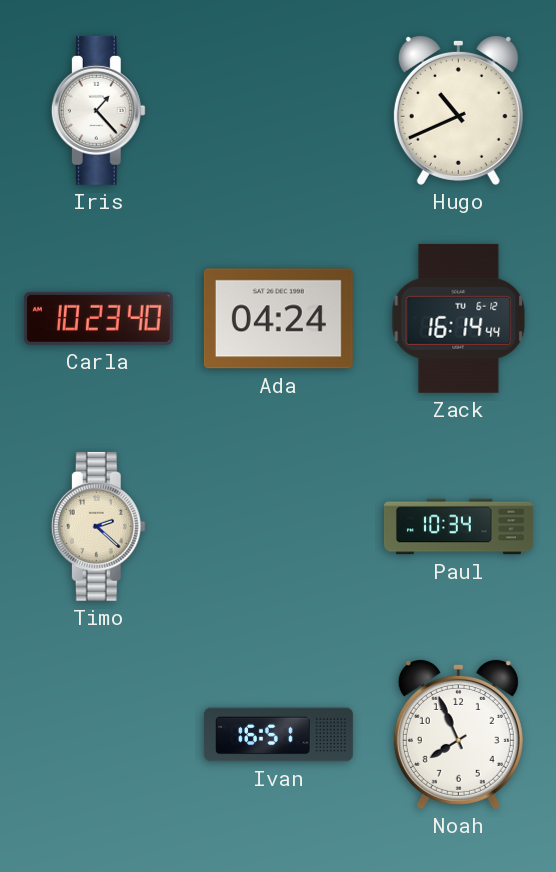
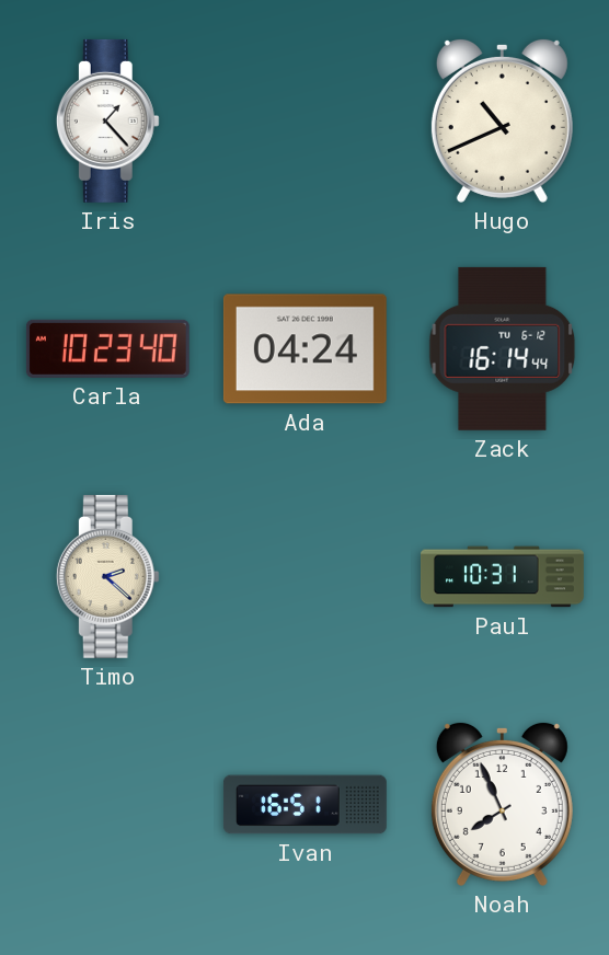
Paul: 10:34 -> 10:31 (503, 577)
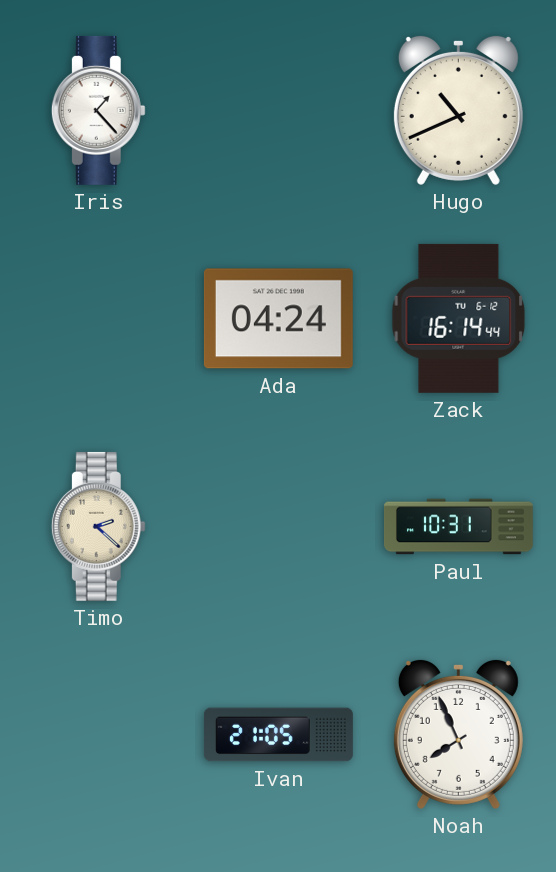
Carla: 10:23 -> none (107, 348)
Ivan: 16:51 -> 21:05 (279, 735)
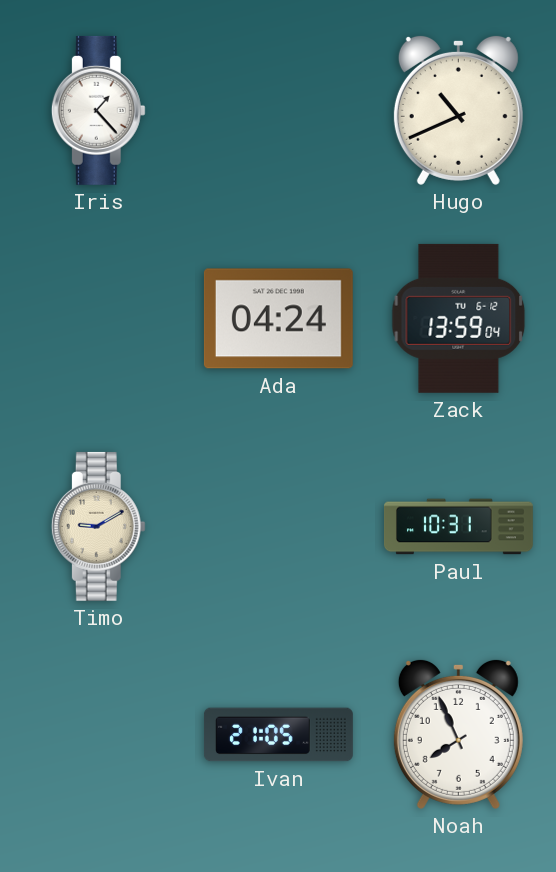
Zack: 16:14 -> 13:59 (459, 318)
Timo: 2:22 -> 9:10 (98, 526)
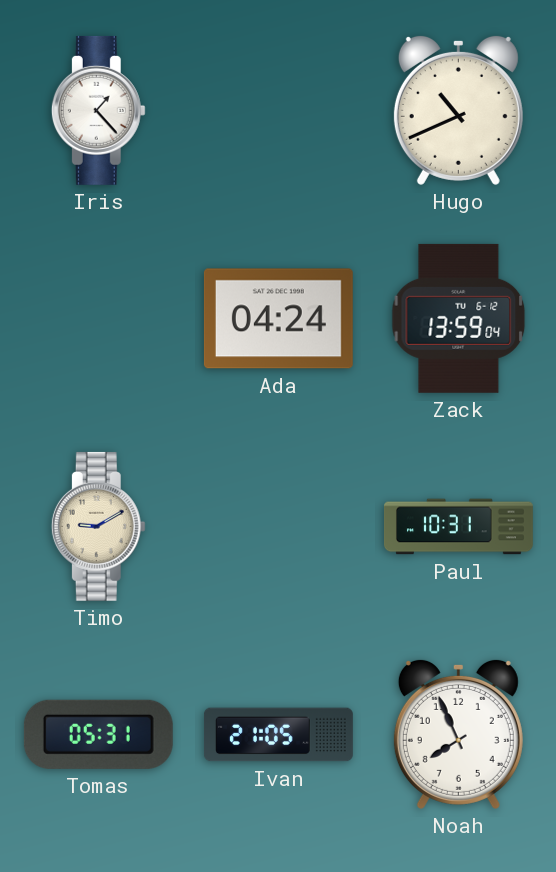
Tomas: none -> 05:31 (98, 734)
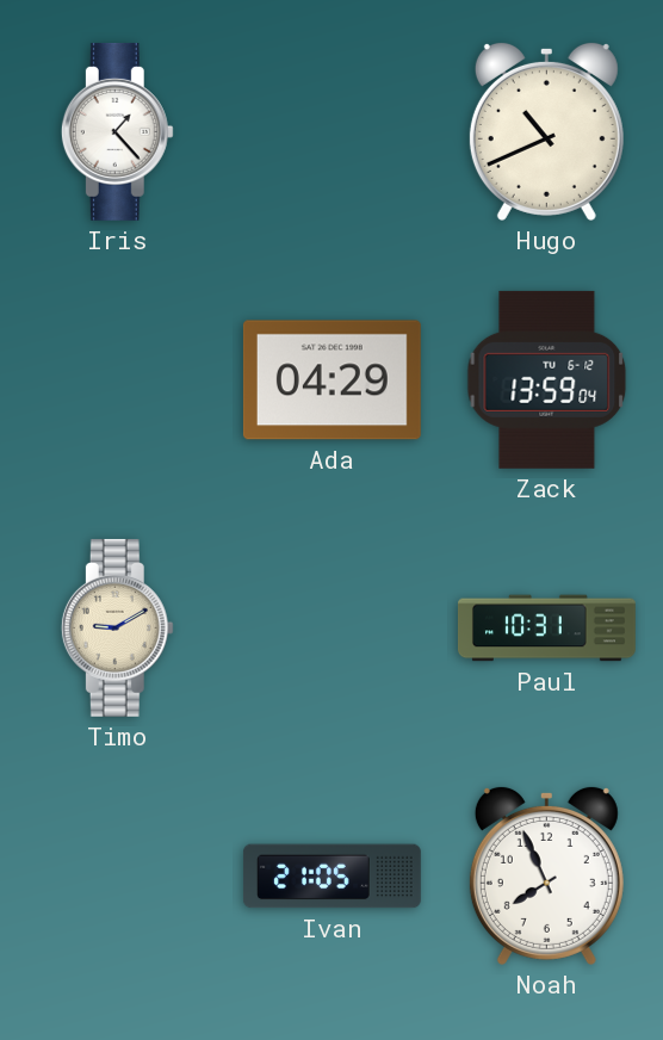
Ada: 04:24 -> 04:29 (331, 380)
Tomas: 05:31 -> none (98, 734)
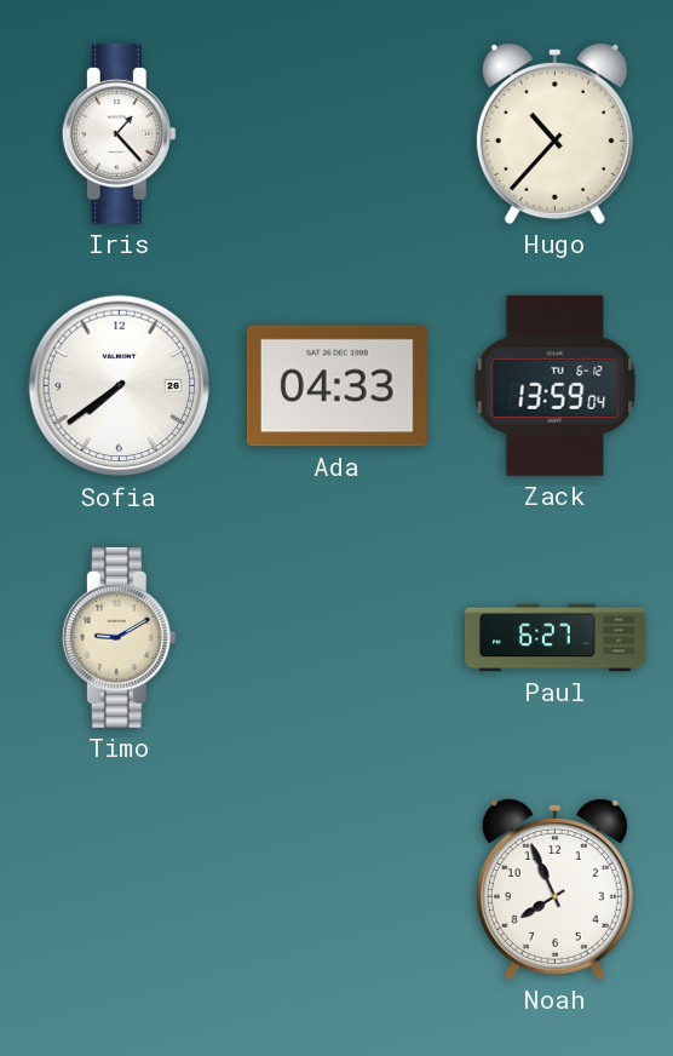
Hugo: 10:41 -> 10:37 (554, 133)
Sofia: none -> 7:39 (120, 386)
Ada: 04:29 -> 04:33 (336, 386)
Paul: 10:31 -> 6:27 (556, 638)
Ivan: 21:05 -> none (333, 877)
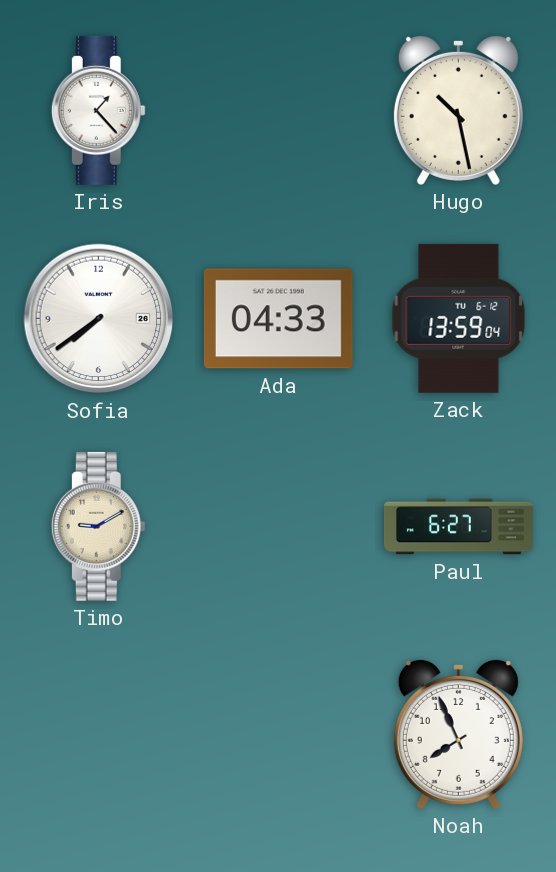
Hugo: 10:37 -> 10:28 (458, 110)
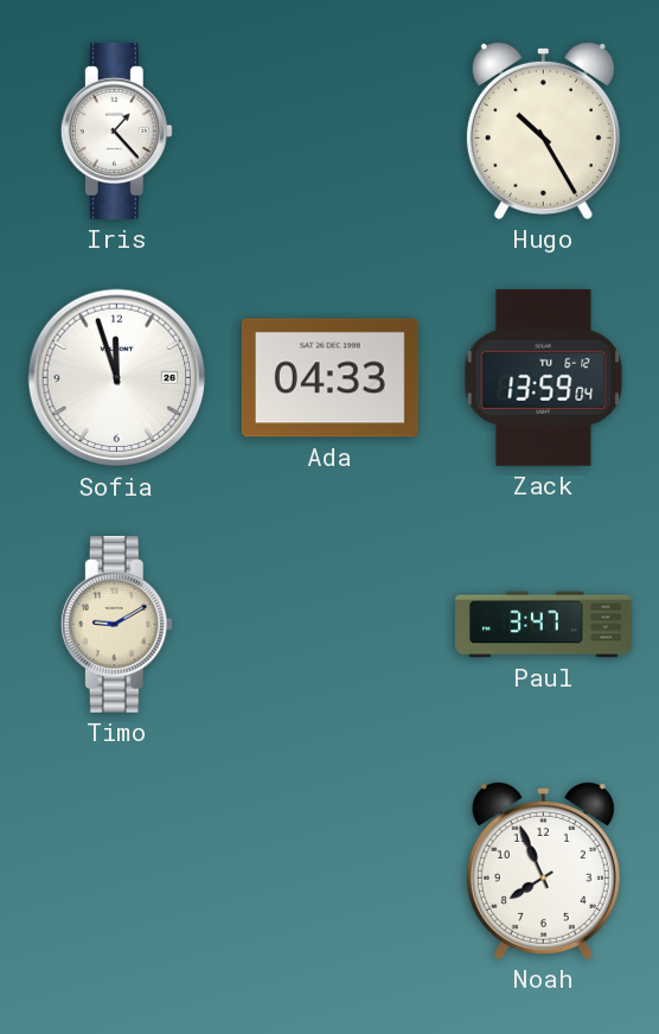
Hugo: 10:28 -> 10:25 (543, 130)
Sofia: 7:39 -> 11:57 (117, 378)
Paul: 6:27 -> 3:47 (544, 625)
